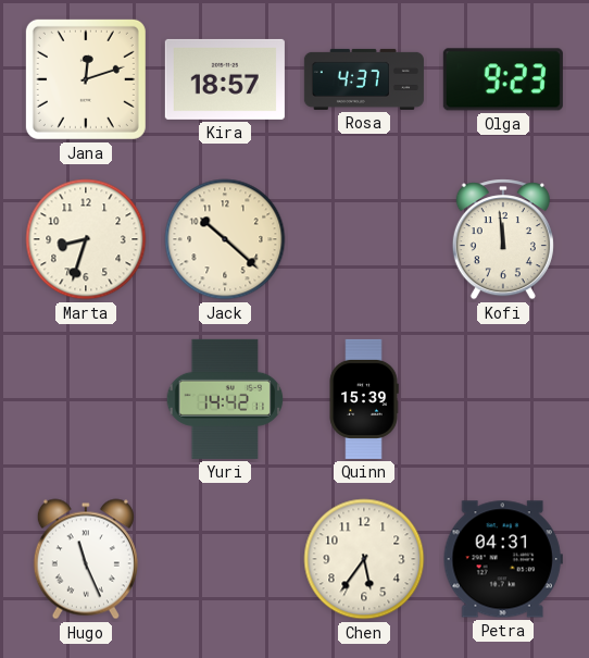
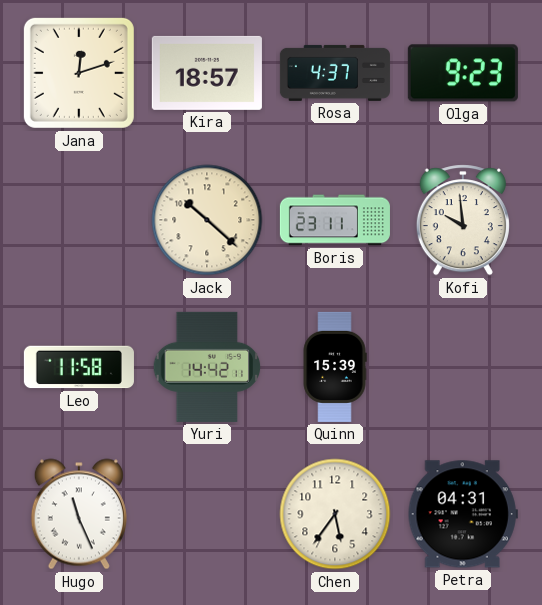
Marta: 8:33 -> none (86, 239)
Boris: none -> 23:11 (335, 220)
Kofi: 11:59 -> 9:59 (463, 220)
Leo: none -> 11:58 (79, 367)
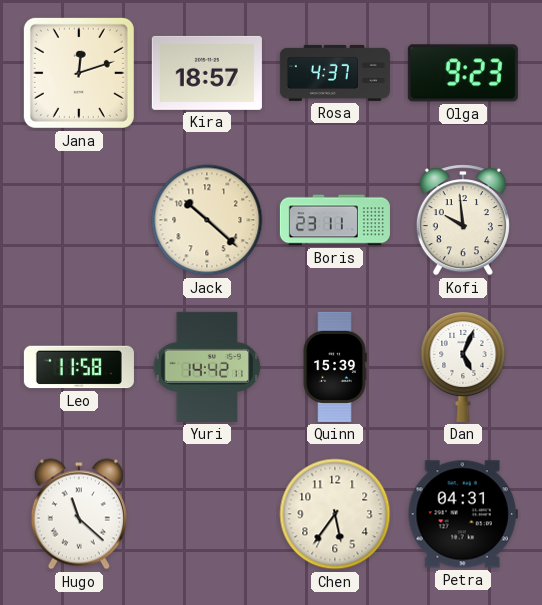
Dan: none -> 5:04 (463, 367)
Hugo: 11:26 -> 11:22 (79, 514)
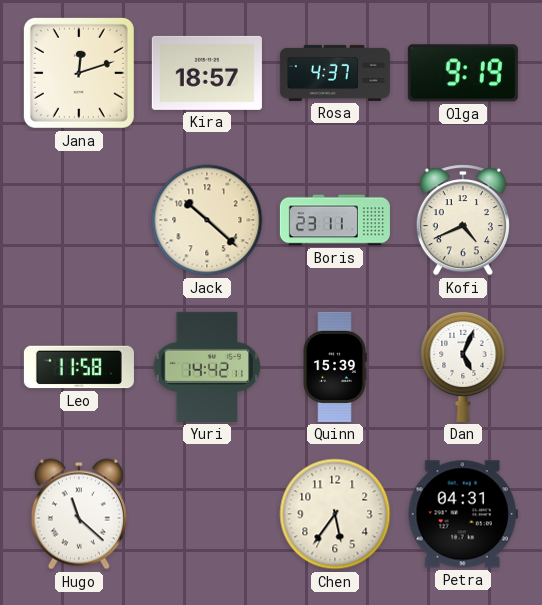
Olga: 9:23 -> 9:19 (463, 73)
Kofi: 9:59 -> 4:41 (463, 220)
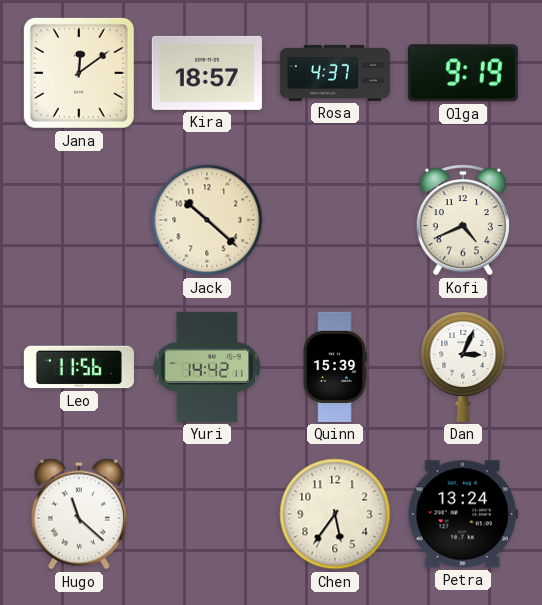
Jana: 12:12 -> 12:09 (79, 73)
Boris: 23:11 -> none (335, 220)
Leo: 11:58 -> 11:56 (79, 367)
Dan: 5:04 -> 3:04 (463, 367)
Petra: 04:31 -> 13:24 (463, 514)
